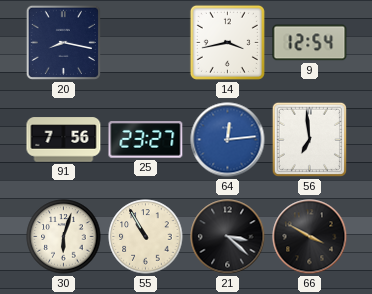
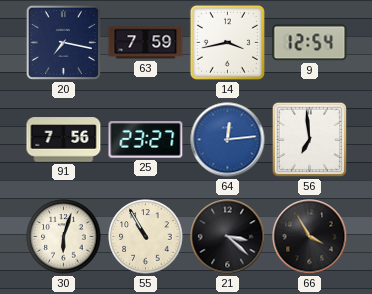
20: 8:17 -> 7:17 (63, 42)
63: none -> 7:59 (146, 43)
66: 3:50 -> 3:55 (310, 237)
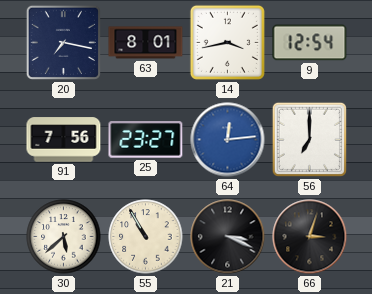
63: 7:59 -> 8:01 (146, 43)
56: 6:59 -> 7:00 (309, 139)
30: 6:03 -> 5:38 (64, 237)
21: 3:22 -> 3:19 (228, 237)
66: 3:55 -> 3:03 (310, 237)
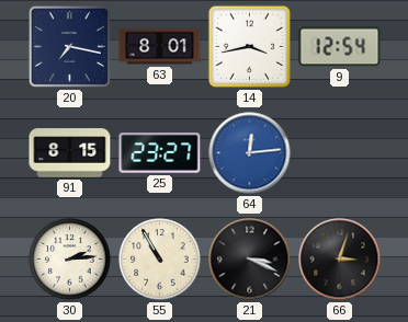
91: 7:56 -> 8:15 (70, 153)
56: 7:00 -> none (309, 139)
30: 5:38 -> 2:14 (70, 260)
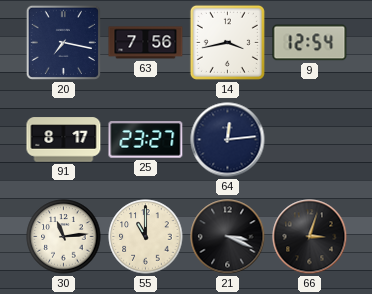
63: 8:01 -> 7:56 (146, 43)
91: 8:15 -> 8:17 (64, 140)
64 dial: blue -> navy (228, 140)
30: 2:14 -> 11:14 (64, 237)
55: 10:55 -> 11:00 (146, 237)
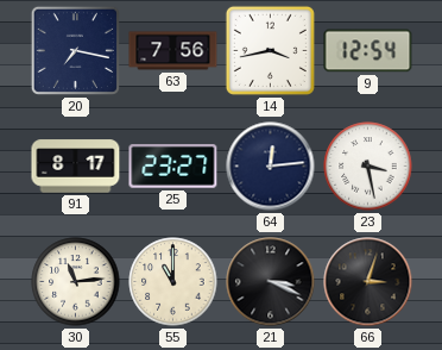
23: none -> 3:28 (368, 167)
